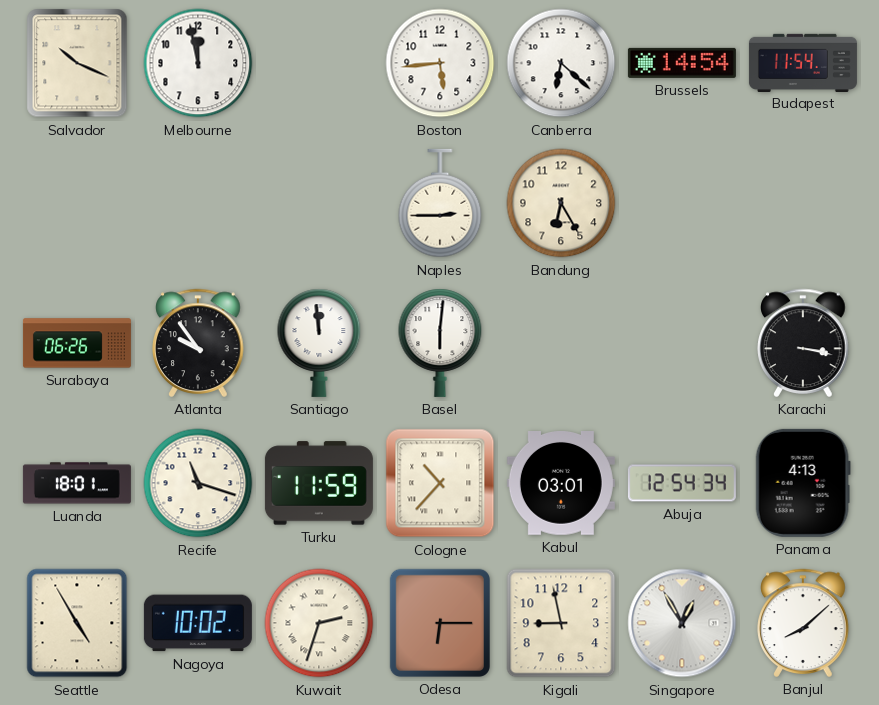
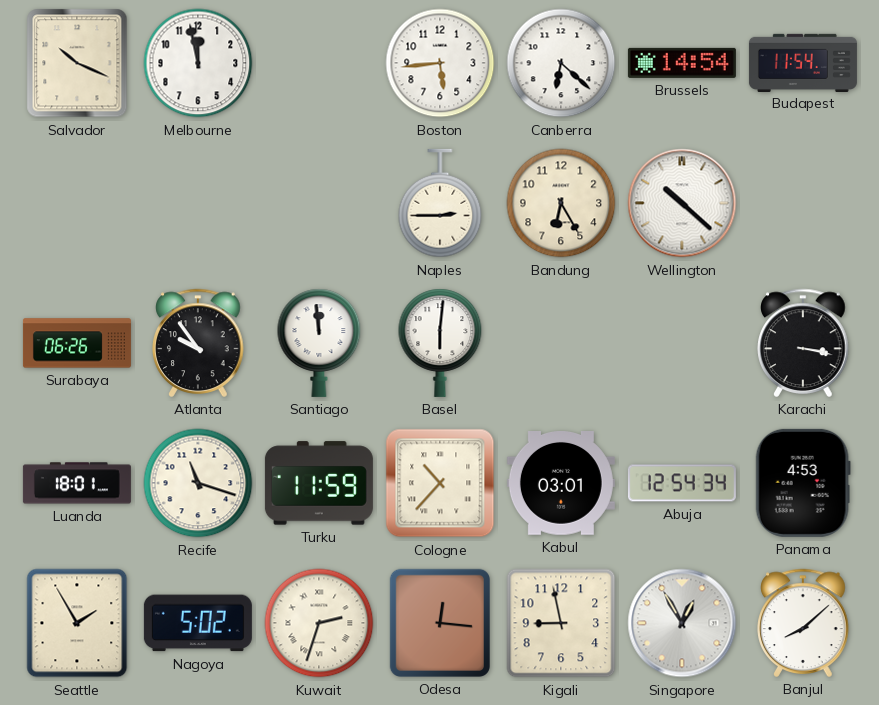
Wellington: none -> 10:22 (682, 203)
Panama: 4:13 -> 4:53 (803, 483)
Seattle: 4:55 -> 1:55 (77, 623)
Nagoya: 10:02 -> 5:02 (198, 623)
Odesa: 6:15 -> 12:16 (440, 623)
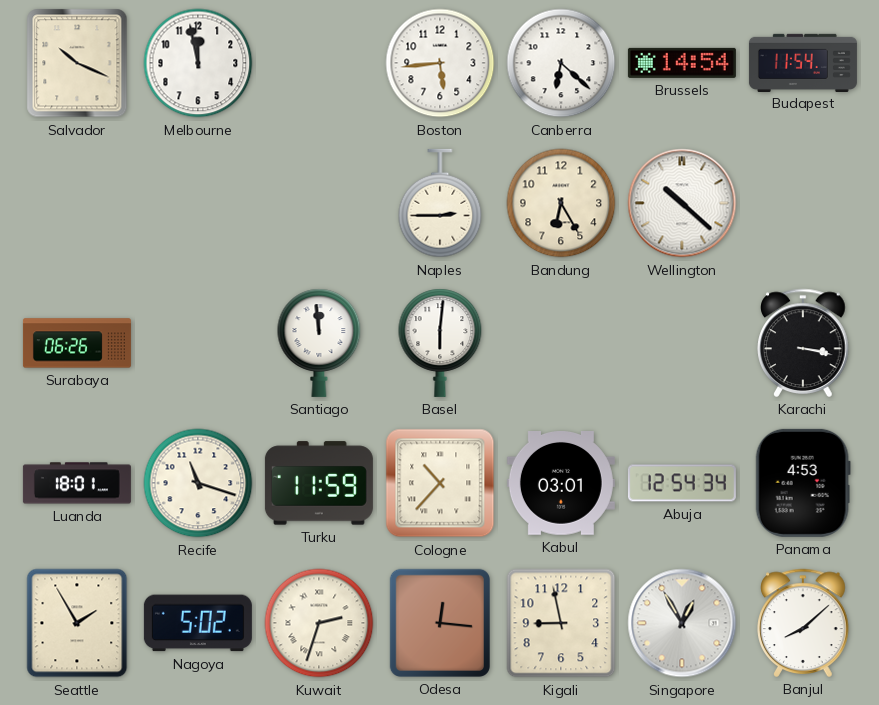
Atlanta: 9:54 -> none (198, 343)
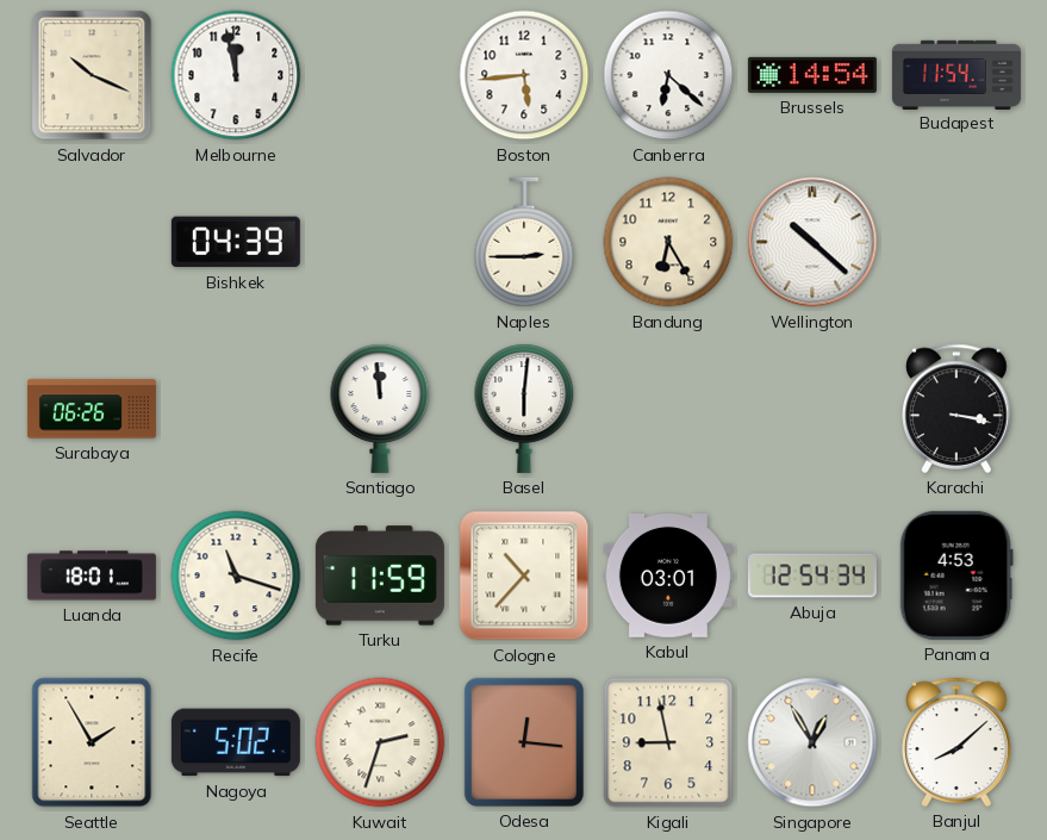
Bishkek: none -> 04:39 (236, 242)
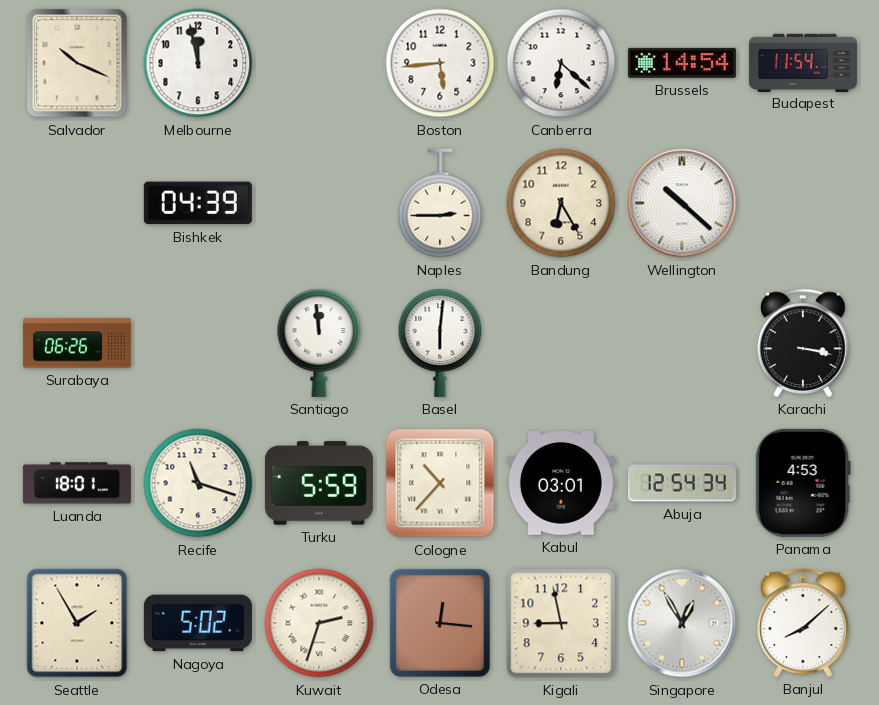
Turku: 11:59 -> 5:59 (319, 483)
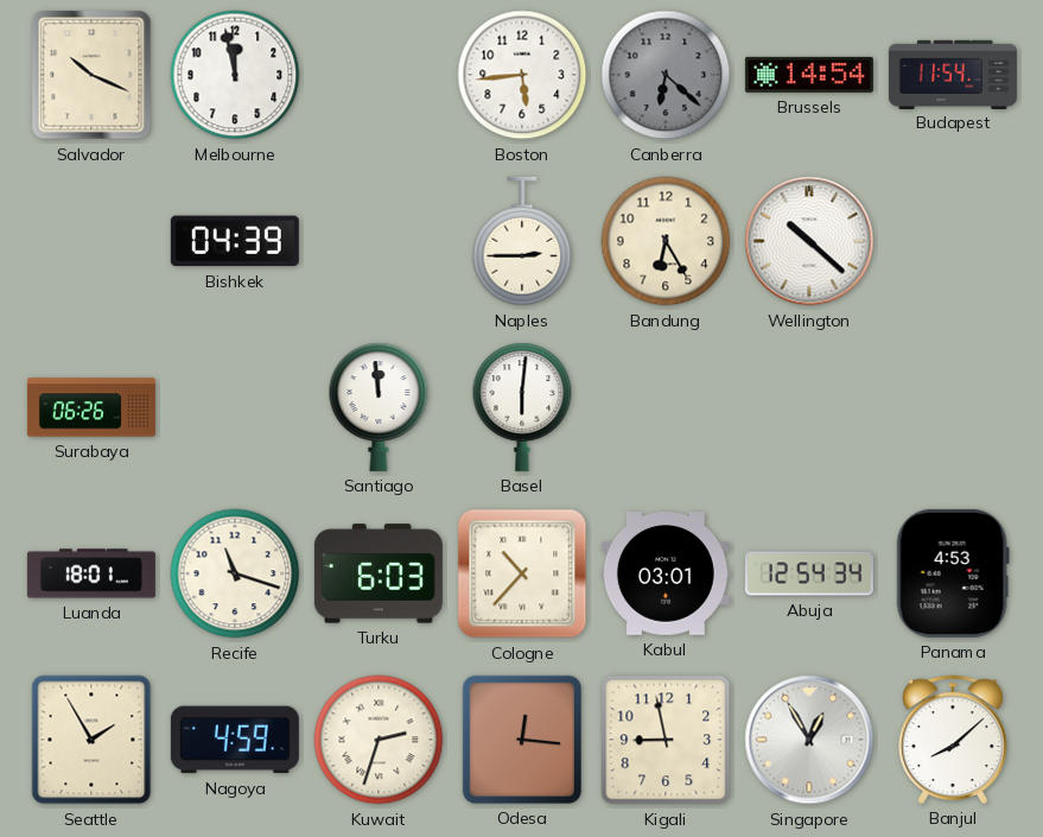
Canberra dial: white -> grey (666, 75)
Karachi: 3:17 -> none (803, 343)
Turku: 5:59 -> 6:03 (379, 573)
Nagoya: 5:02 -> 4:59 (235, 740)
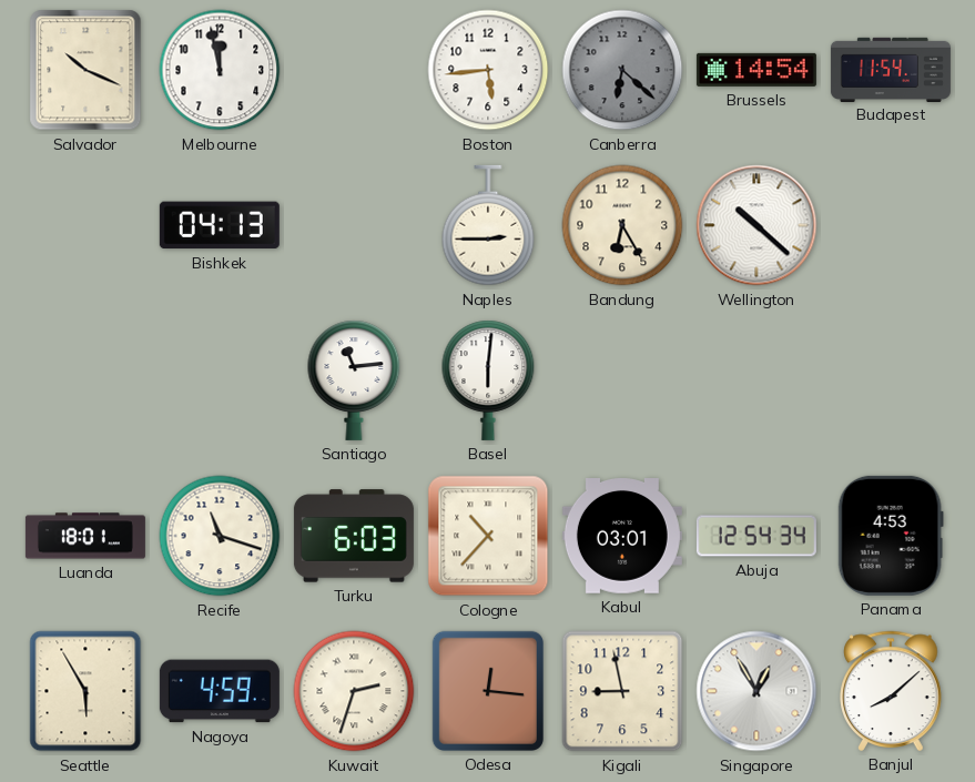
Bishkek: 04:39 -> 04:13 (220, 225)
Surabaya: 06:26 -> none (91, 407)
Santiago: 11:59 -> 11:14 (354, 380)
Seattle: 1:55 -> 5:55 (85, 691)
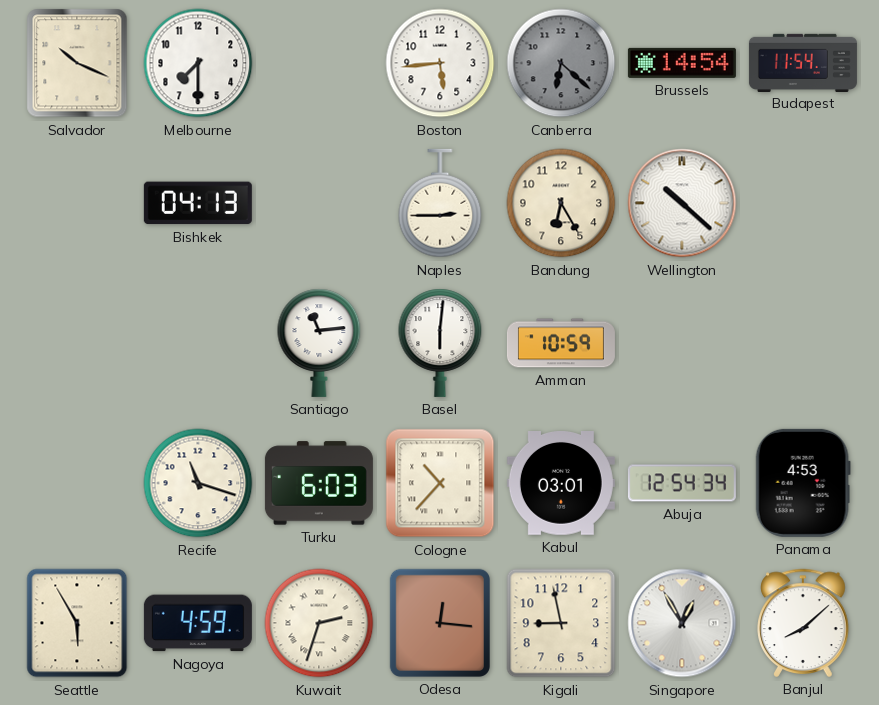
Melbourne: 11:58 -> 7:30 (198, 63)
Amman: none -> 10:59 (561, 343)
Luanda: 18:01 -> none (85, 536)
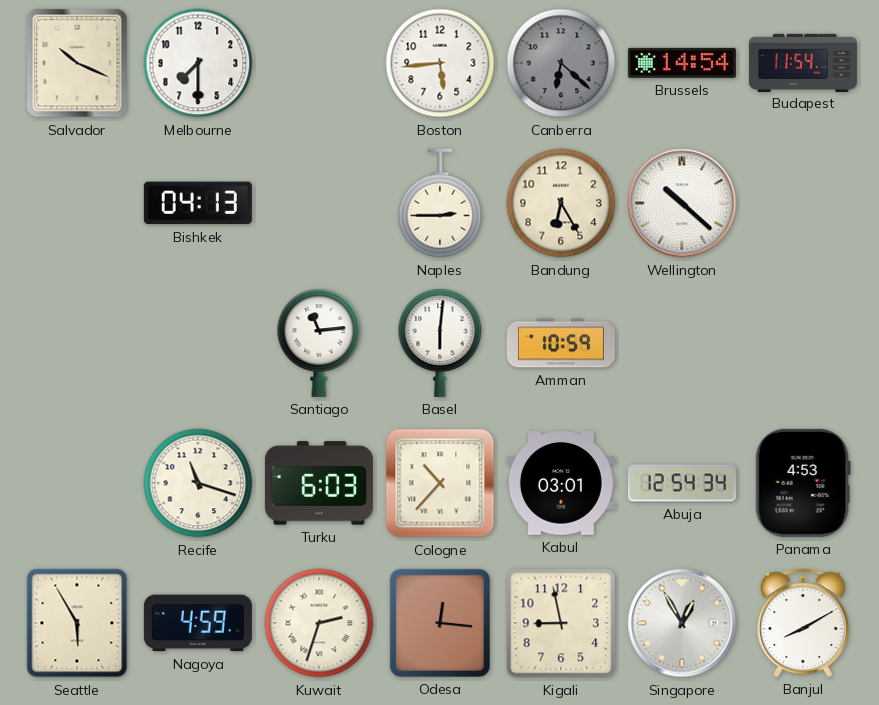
Banjul: 8:08 -> 8:10 (803, 623)
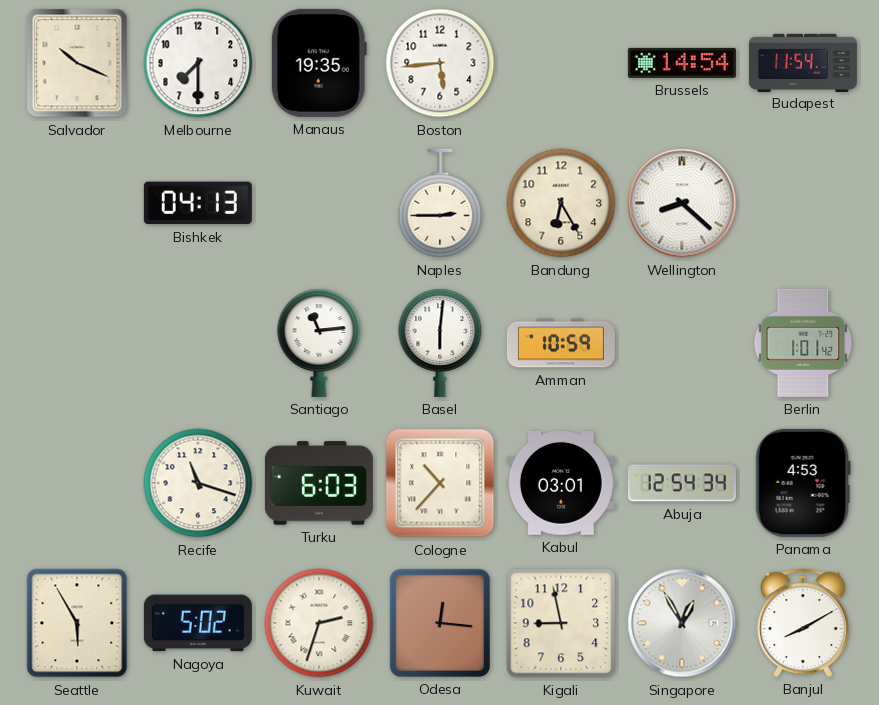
Manaus: none -> 19:35 (319, 63)
Canberra: 6:22 -> none (561, 63)
Wellington: 10:22 -> 8:22 (682, 203)
Berlin: none -> 1:01 (803, 343)
Nagoya: 4:59 -> 5:02 (198, 623)
